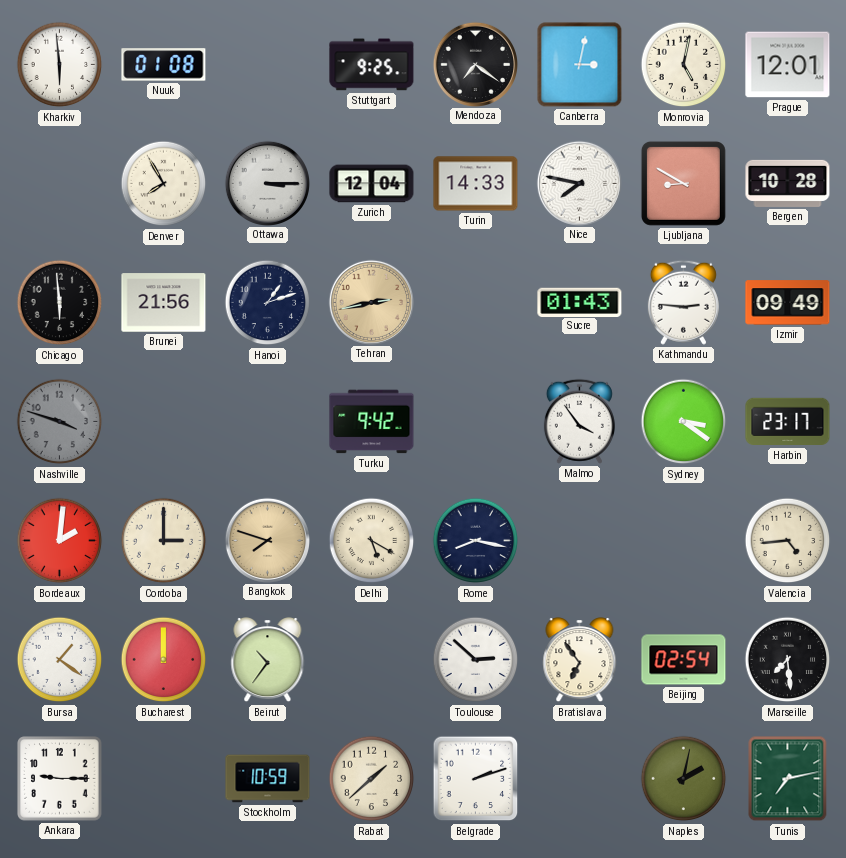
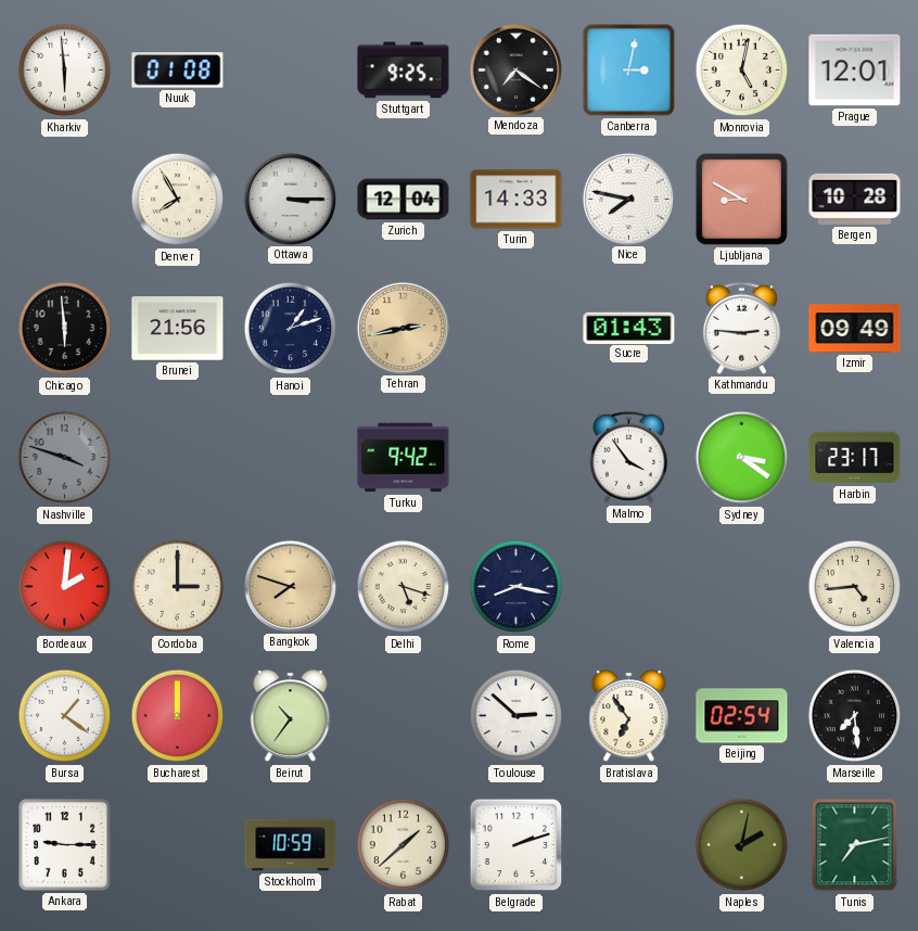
Delhi: 5:20 -> 5:18 (404, 587)
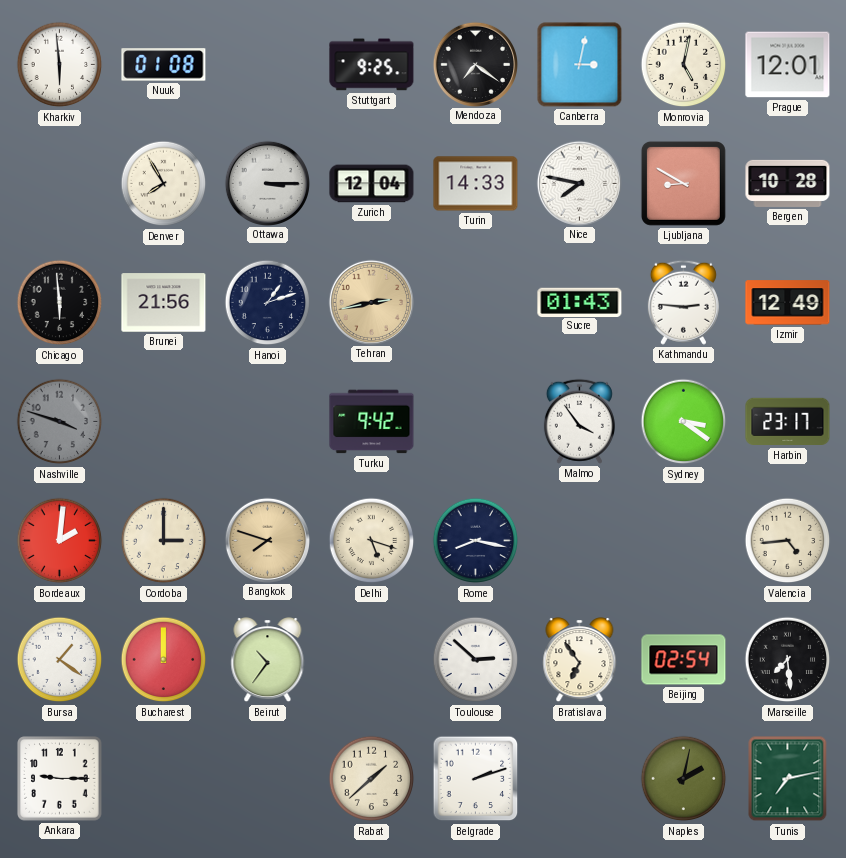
Izmir: 09:49 -> 12:49 (788, 303)
Stockholm: 10:59 -> none (291, 845)
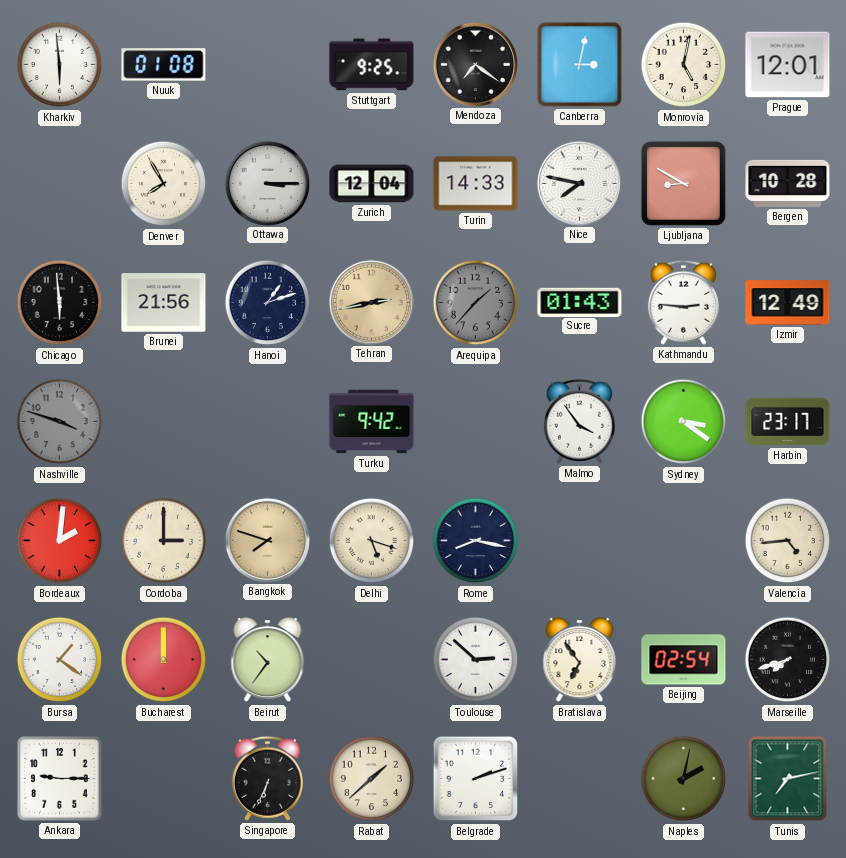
Arequipa: none -> 1:37 (476, 303)
Marseille: 7:29 -> 7:42 (788, 660)
Singapore: none -> 6:34 (267, 778)
